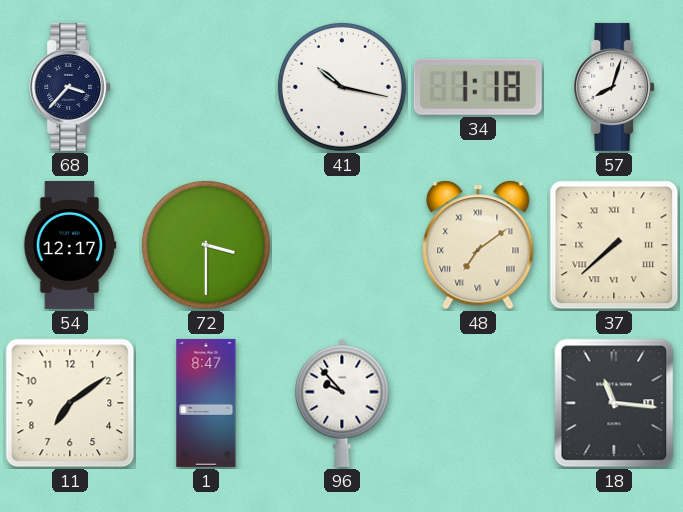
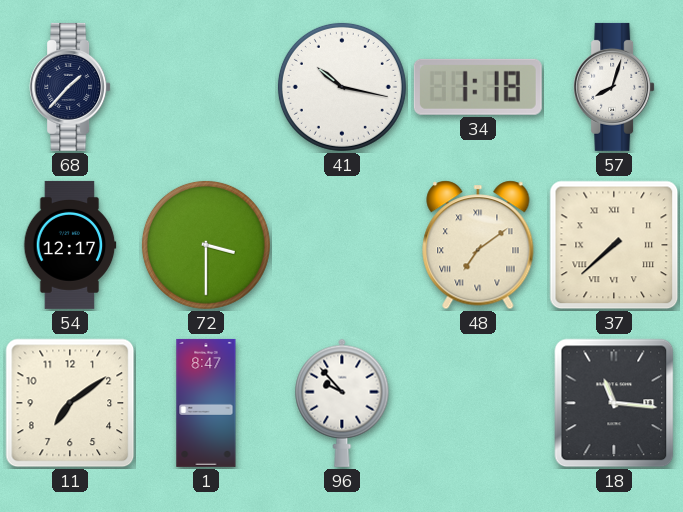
68: 3:37 -> 1:37 (70, 87)
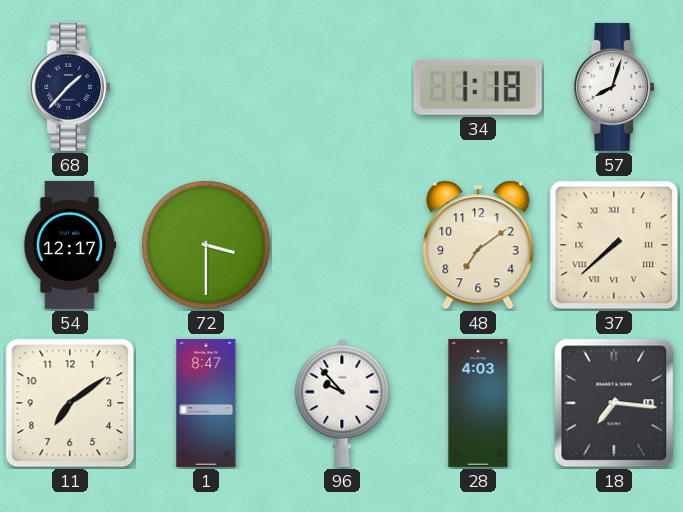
41: 10:17 -> none (342, 87)
48 numerals: Roman -> Arabic (478, 245)
28: none -> 4:03 (478, 403)
18: 11:16 -> 7:16 (614, 403)
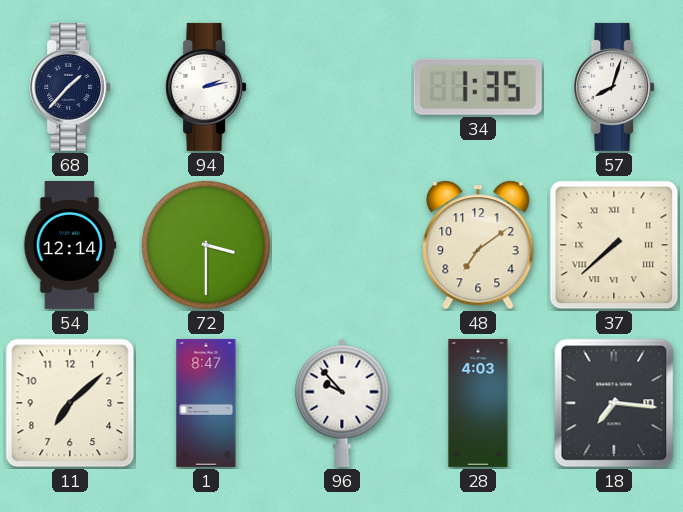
94: none -> 2:13 (206, 87)
34: 1:18 -> 1:35 (478, 87)
54: 12:17 -> 12:14 (70, 245)
11: 7:09 -> 7:08 (70, 403)
